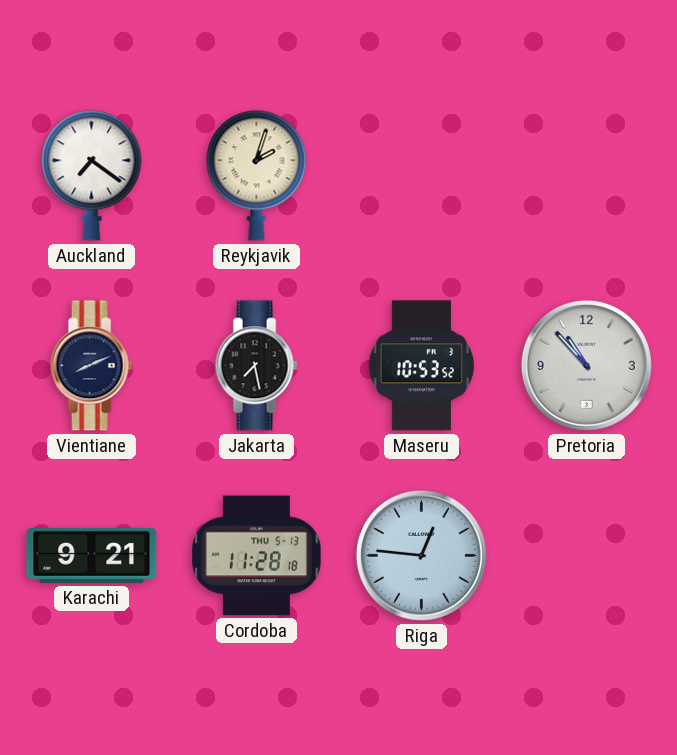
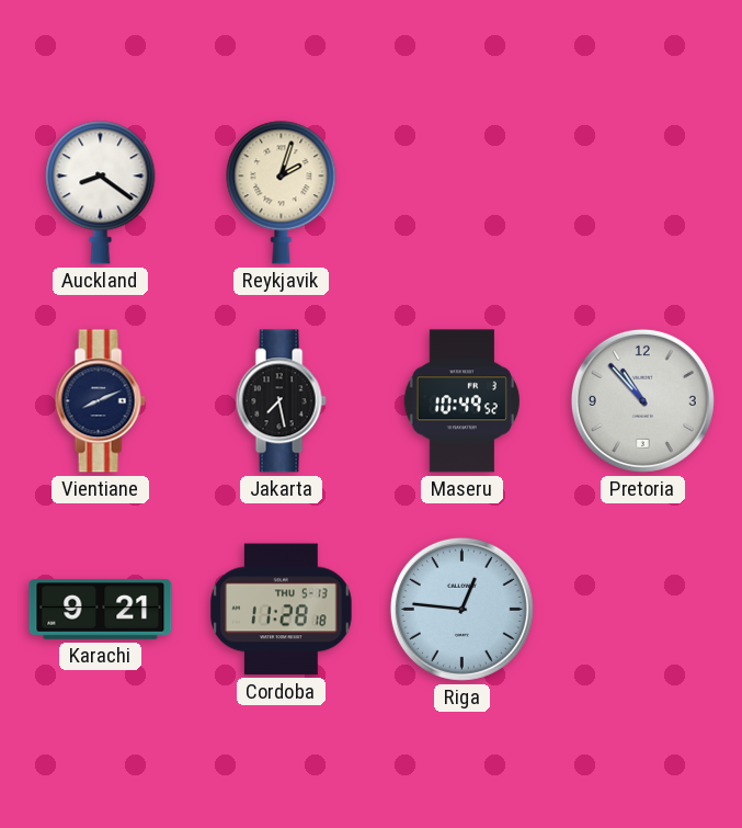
Auckland: 7:21 -> 8:21 (101, 193)
Maseru: 10:53 -> 10:49 (461, 401)
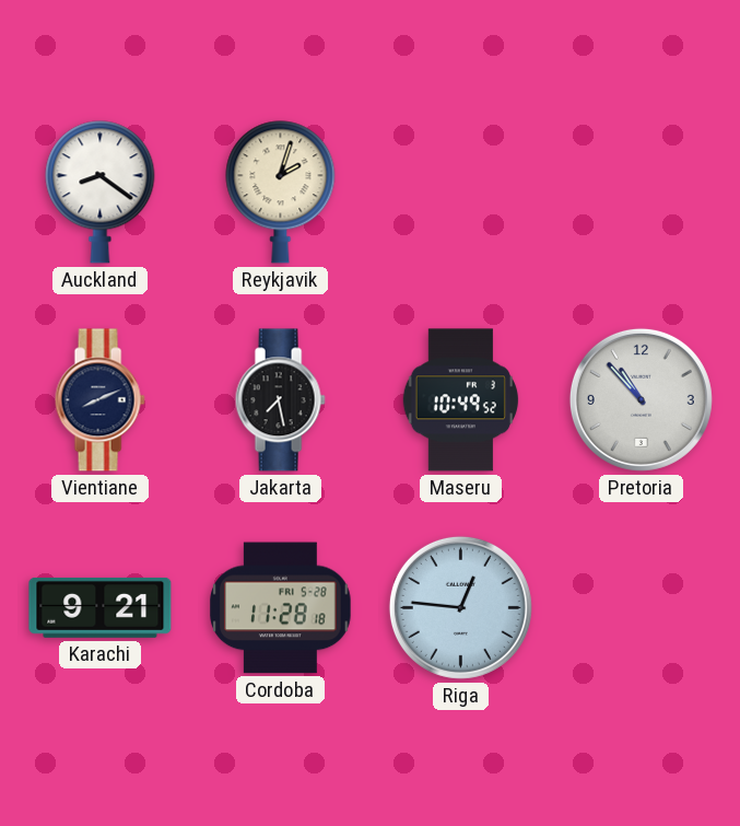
Cordoba date: THU 5-13 -> FRI 5-28 (281, 608)
